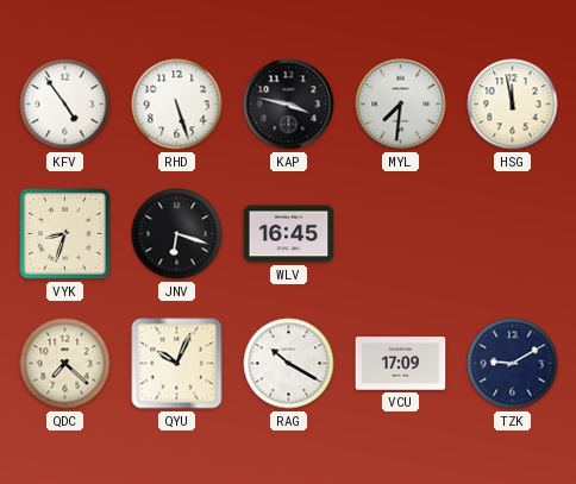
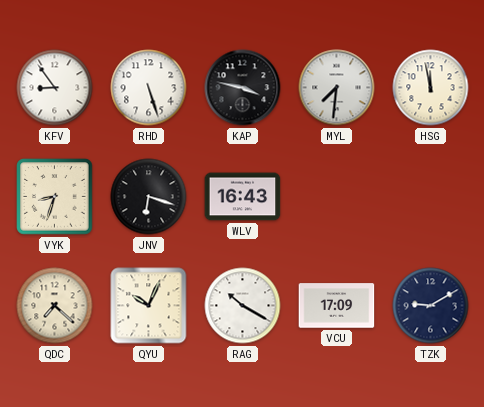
KFV: 4:54 -> 8:54 (55, 88)
WLV: 16:45 -> 16:43 (243, 197)
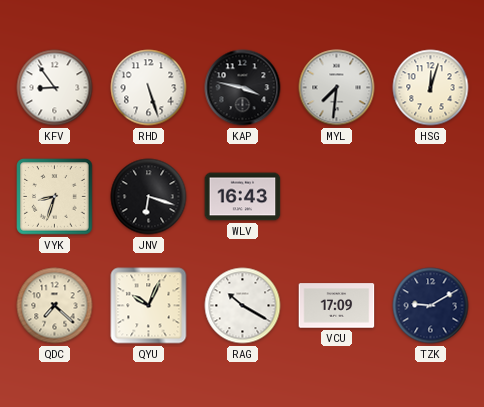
HSG: 11:58 -> 12:03 (431, 88)
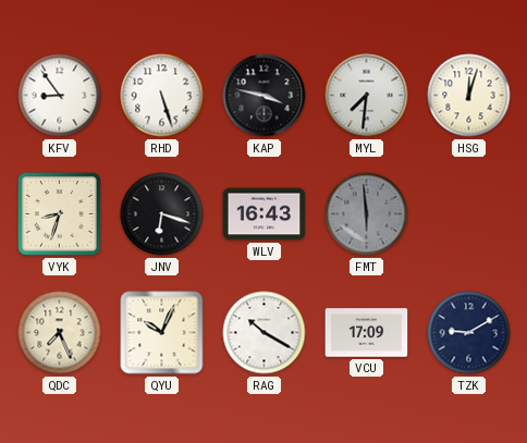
FMT: none -> 5:59 (367, 214)
QDC: 7:22 -> 7:26 (60, 333)
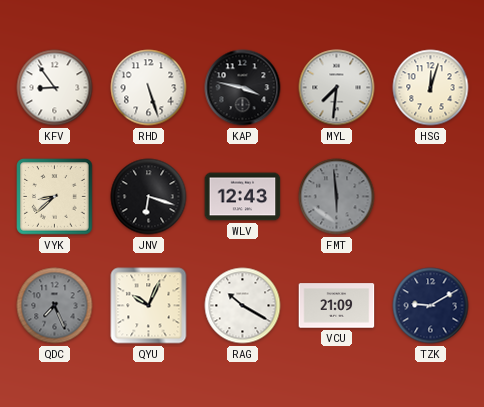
VYK: 8:33 -> 8:38 (55, 197)
WLV: 16:43 -> 12:43 (243, 197)
QDC dial: cream -> grey (55, 306)
VCU: 17:09 -> 21:09 (337, 306)
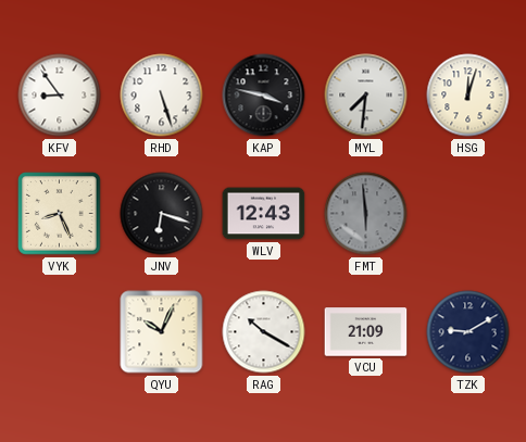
VYK: 8:38 -> 8:26 (60, 214)
QDC: 7:26 -> none (55, 306)
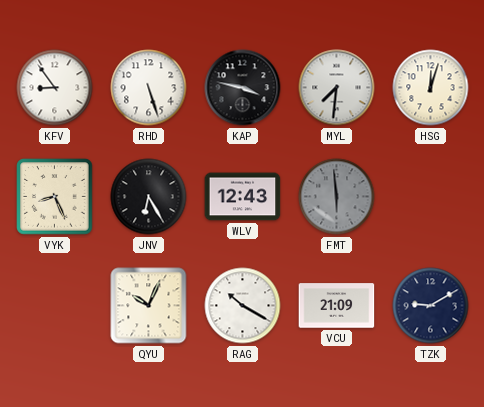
JNV: 6:18 -> 6:25 (149, 197)
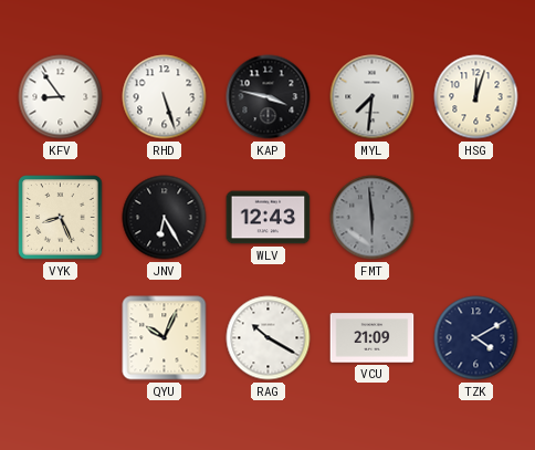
TZK: 9:10 -> 4:10 (476, 338)
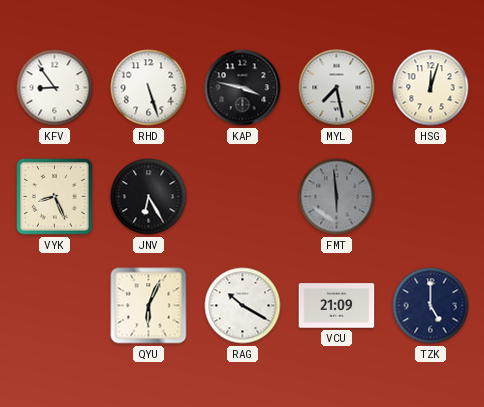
MYL: 7:31 -> 7:28 (337, 88)
WLV: 12:43 -> none (269, 218)
QYU: 10:04 -> 6:04 (149, 306)
TZK: 4:10 -> 5:00 (431, 306)
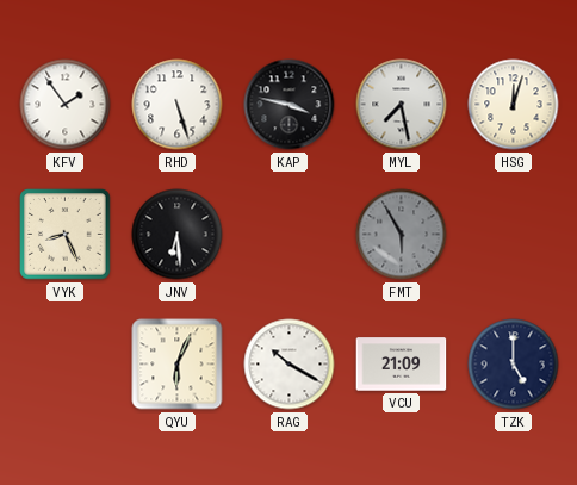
KFV: 8:54 -> 1:54 (66, 105)
JNV: 6:25 -> 6:29 (178, 235)
FMT: 5:59 -> 5:55 (402, 235)
